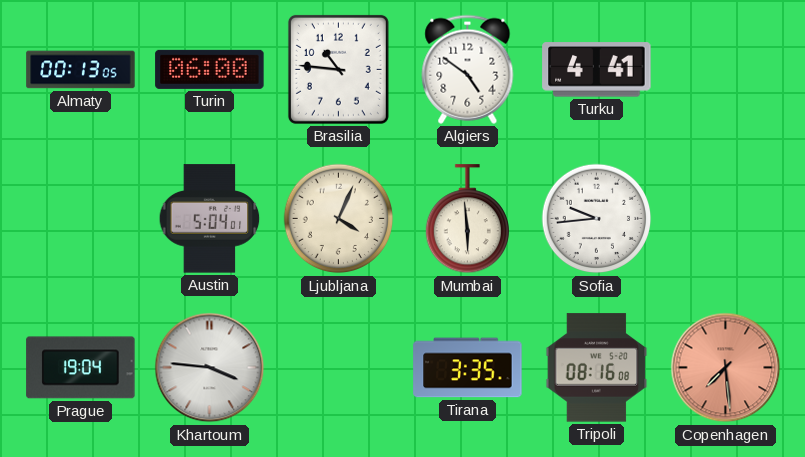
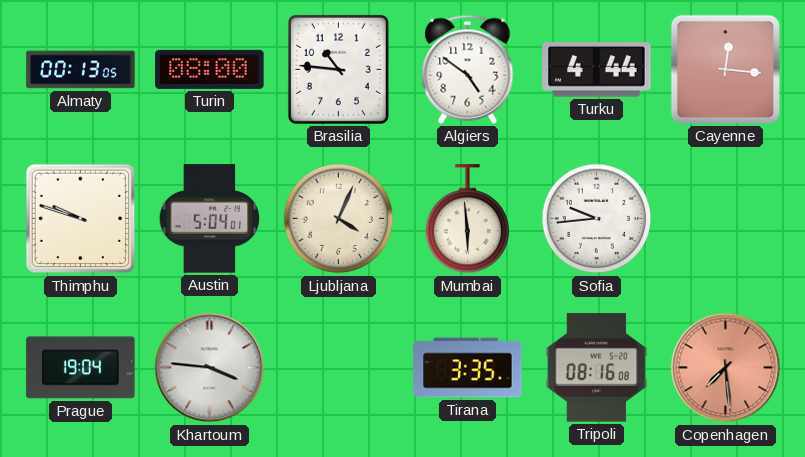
Turin: 06:00 -> 08:00 (210, 69)
Turku: 4:41 -> 4:44 (597, 70)
Cayenne: none -> 12:16 (725, 69)
Thimphu: none -> 9:48 (81, 219)
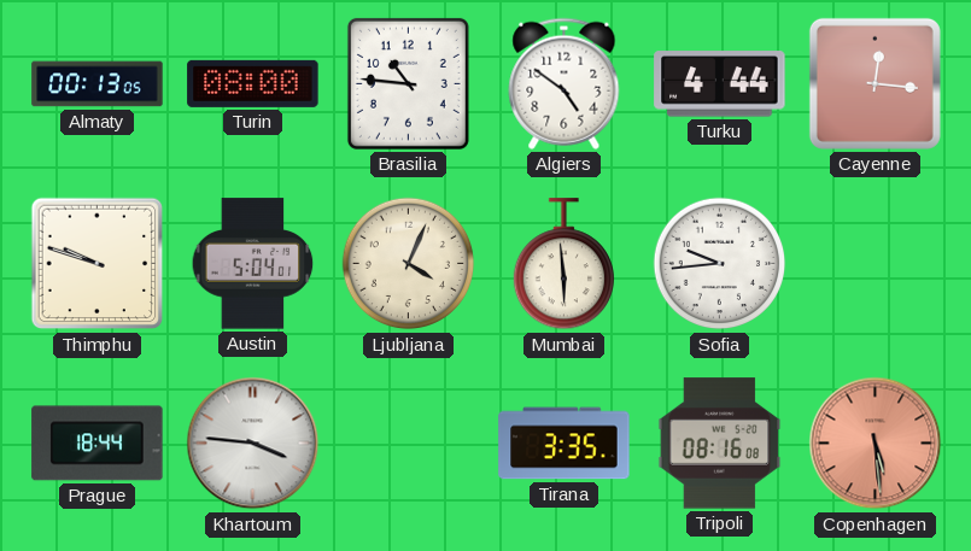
Prague: 19:04 -> 18:44 (98, 444)
Copenhagen: 7:29 -> 5:29 (876, 444)
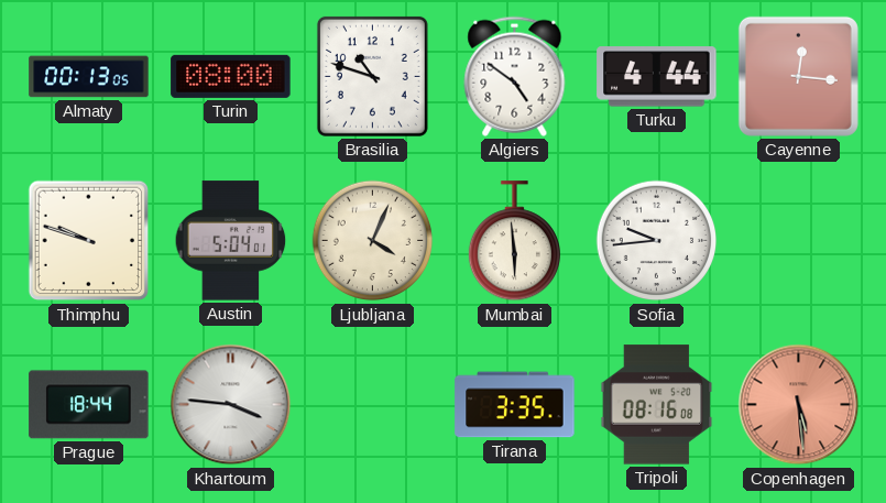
Brasilia: 10:46 -> 10:48 (372, 76)
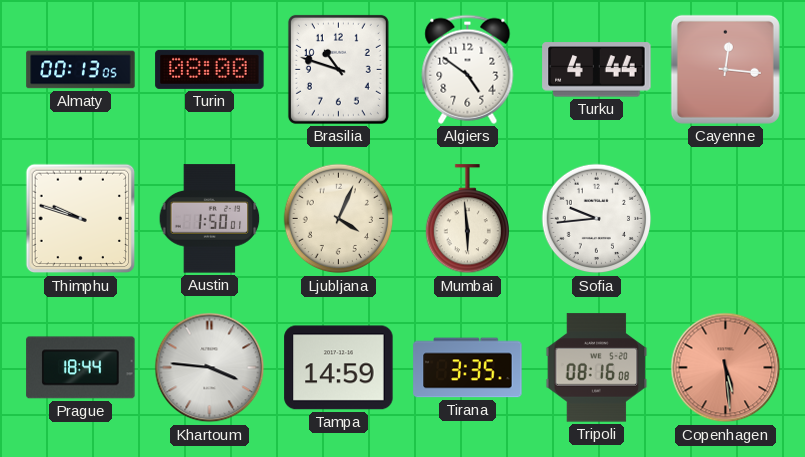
Austin: 5:04 -> 1:50 (210, 219)
Tampa: none -> 14:59 (339, 368)
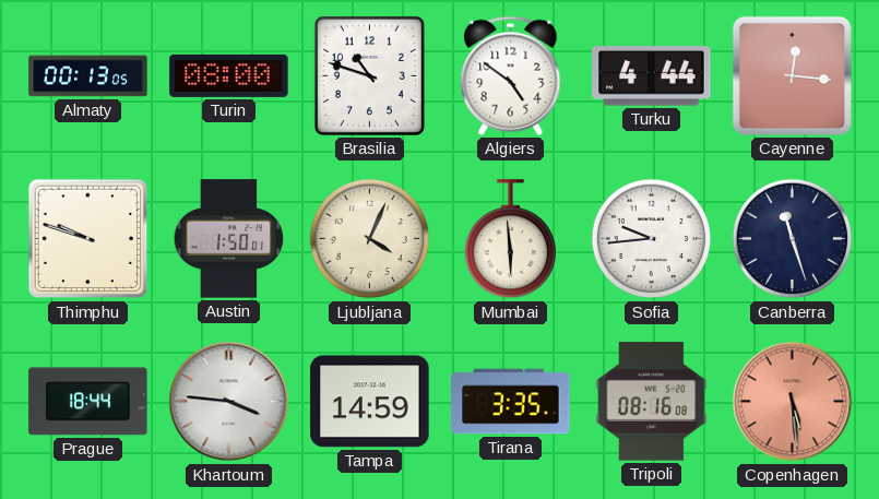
Canberra: none -> 11:27 (793, 239)
